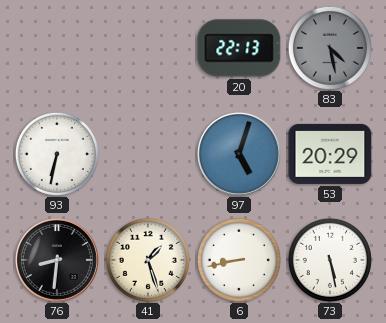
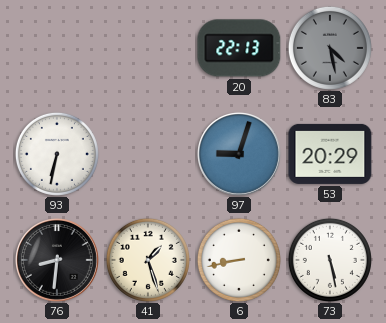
97: 5:03 -> 9:03 (239, 154)
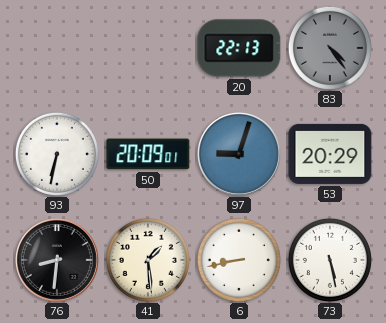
83: 4:28 -> 4:24 (330, 48)
50: none -> 20:09 (148, 154)
41: 1:27 -> 1:29 (148, 260)
